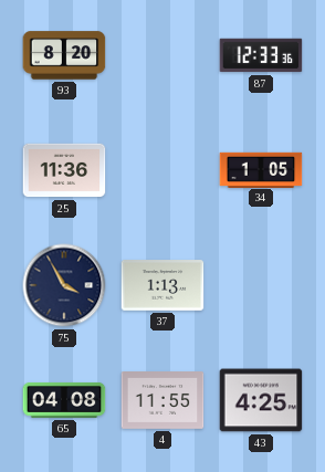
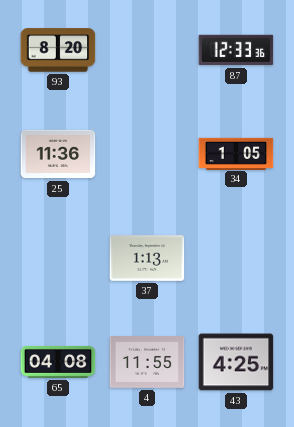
75: 3:55 -> none (64, 285)
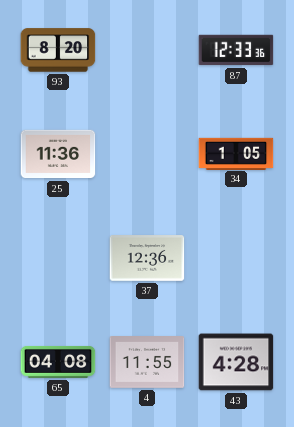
37: 1:13 -> 12:36 (147, 258)
43: 4:25 -> 4:28 (236, 362)
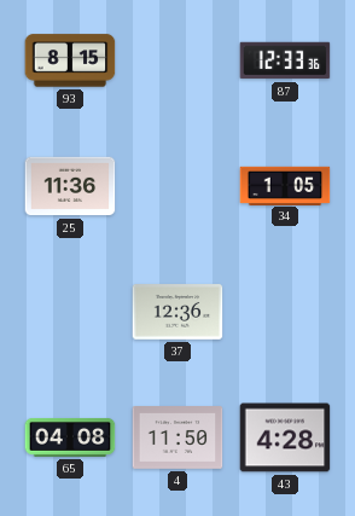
93: 8:20 -> 8:15 (70, 60)
4: 11:55 -> 11:50 (177, 439)
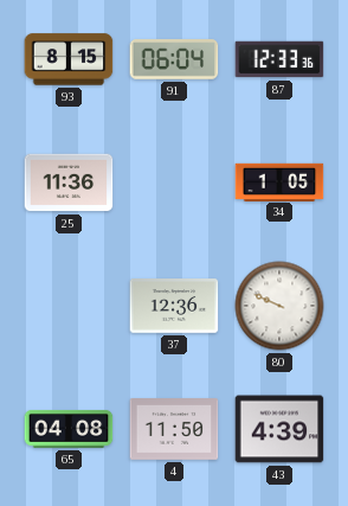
91: none -> 06:04 (174, 59)
80: none -> 9:49 (279, 306)
43: 4:28 -> 4:39 (279, 429)
